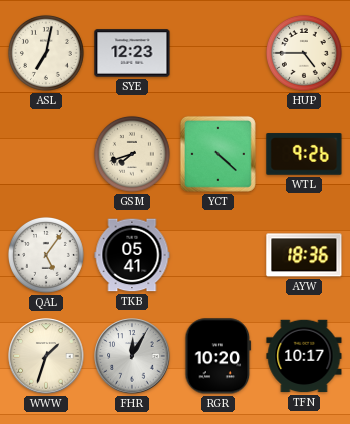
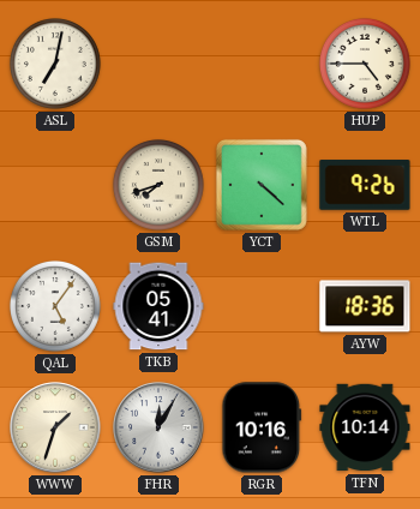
SYE: 12:23 -> none (132, 53)
RGR: 10:20 -> 10:16 (262, 427)
TFN: 10:17 -> 10:14 (365, 427)
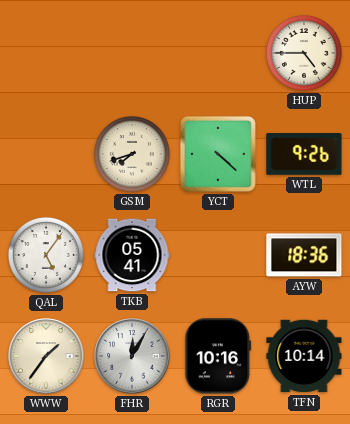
ASL: 7:02 -> none (55, 64)
WWW: 1:33 -> 1:36 (46, 356)
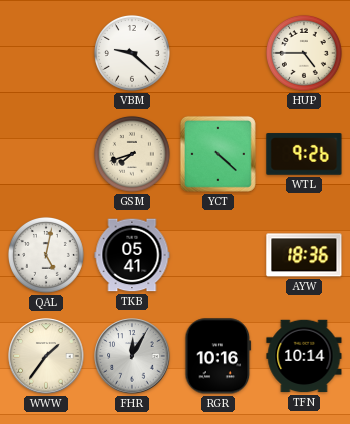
VBM: none -> 9:22 (132, 53)
QAL: 5:06 -> 5:02 (46, 255)
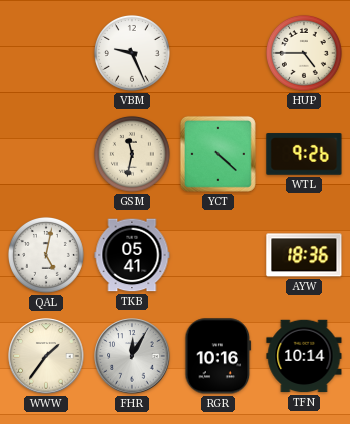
VBM: 9:22 -> 9:26 (132, 53)
GSM: 7:42 -> 11:32 (132, 154)
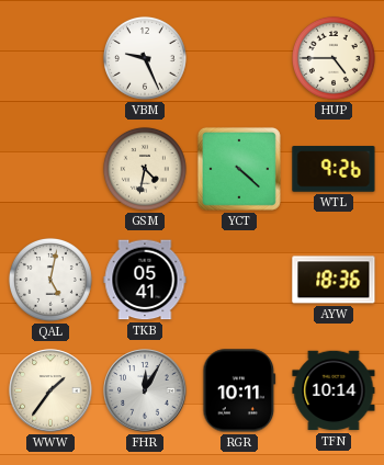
GSM: 11:32 -> 4:32 (145, 169)
RGR: 10:16 -> 10:11 (239, 390)
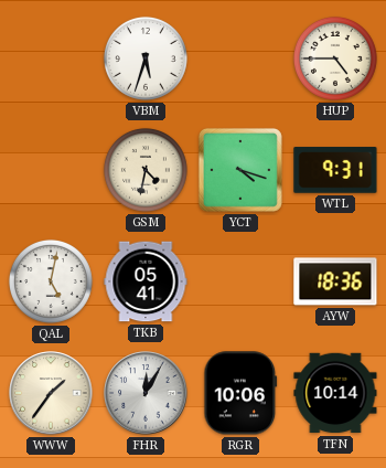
VBM: 9:26 -> 5:33 (146, 59)
YCT: 4:22 -> 4:18 (240, 170)
WTL: 9:26 -> 9:31 (335, 170)
RGR: 10:11 -> 10:06 (240, 393)
